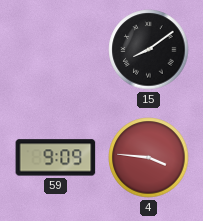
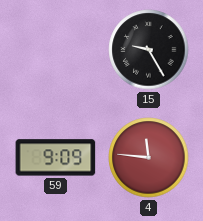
15: 8:09 -> 9:25 (149, 50)
4: 3:46 -> 11:46 (149, 158)
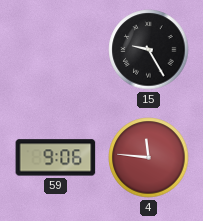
59: 9:09 -> 9:06 (56, 158)
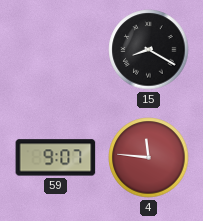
15: 9:25 -> 8:20 (149, 50)
59: 9:06 -> 9:07 (56, 158)
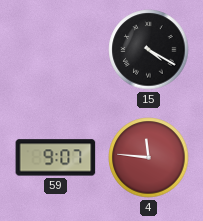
15: 8:20 -> 4:20 (149, 50)
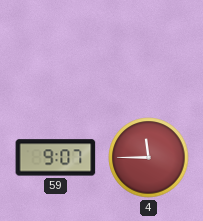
15: 4:20 -> none (149, 50)
4: 11:46 -> 11:45 (149, 158)
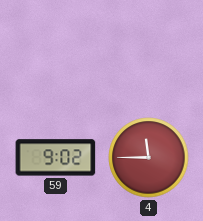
59: 9:07 -> 9:02 (56, 158)
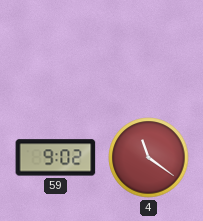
4: 11:45 -> 11:21 (149, 158)
